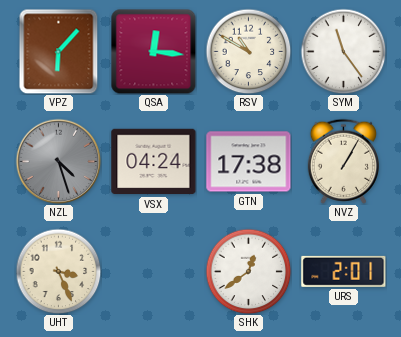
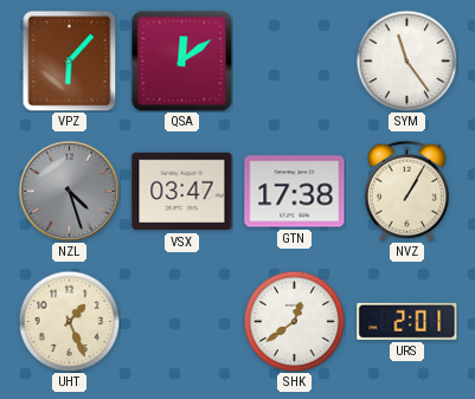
QSA: 12:16 -> 12:09 (181, 60)
RSV: 10:50 -> none (248, 51)
VSX: 04:24 -> 03:47 (182, 192)
UHT: 3:26 -> 1:26 (69, 321)
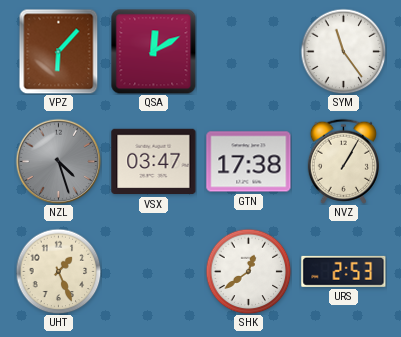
QSA: 12:09 -> 12:10 (153, 51)
URS: 2:01 -> 2:53 (344, 271)
